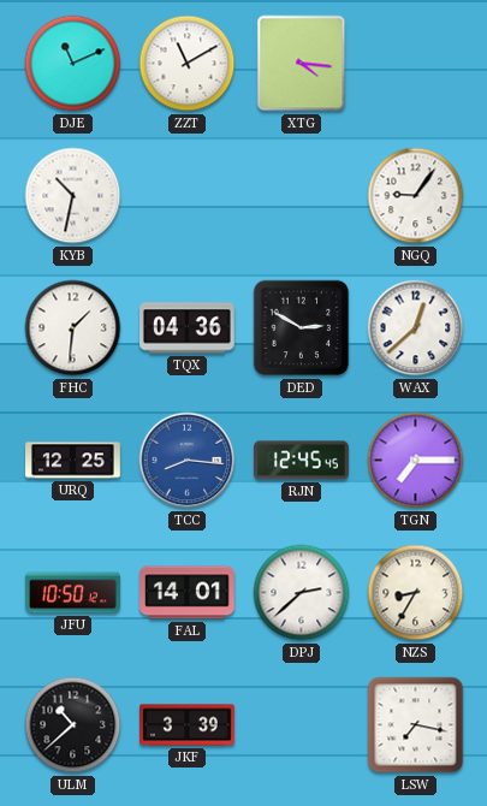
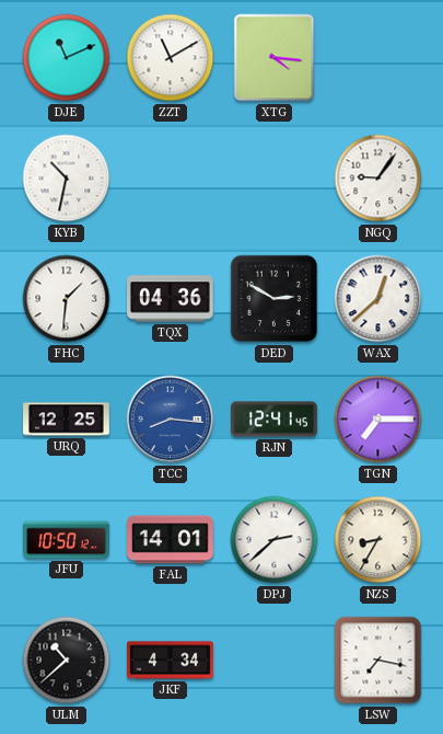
RJN: 12:45 -> 12:41 (275, 420)
JKF: 3:39 -> 4:34 (171, 661)
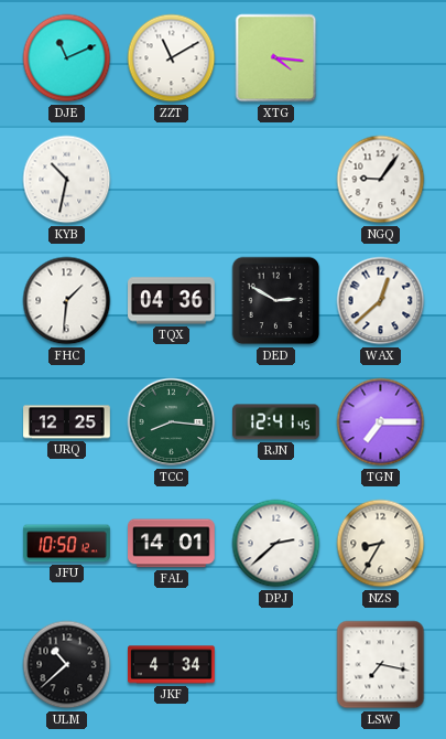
TCC dial: blue -> green (172, 422)
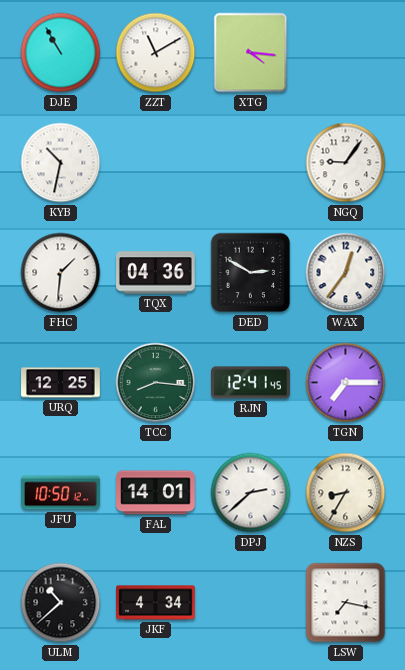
DJE: 11:11 -> 10:55 (61, 53)
WAX: 12:38 -> 12:36 (346, 273)
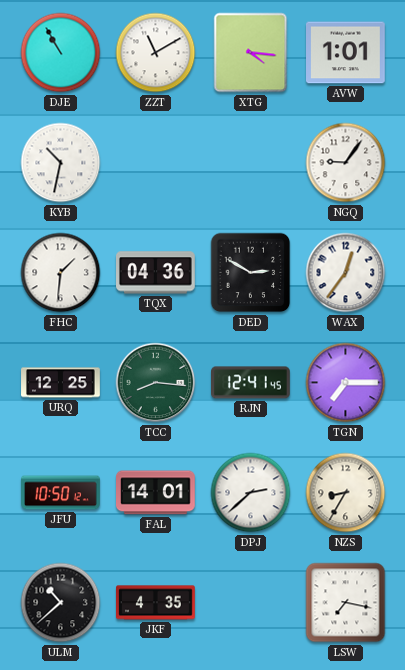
AVW: none -> 1:01 (346, 53)
JKF: 4:34 -> 4:35 (156, 603)
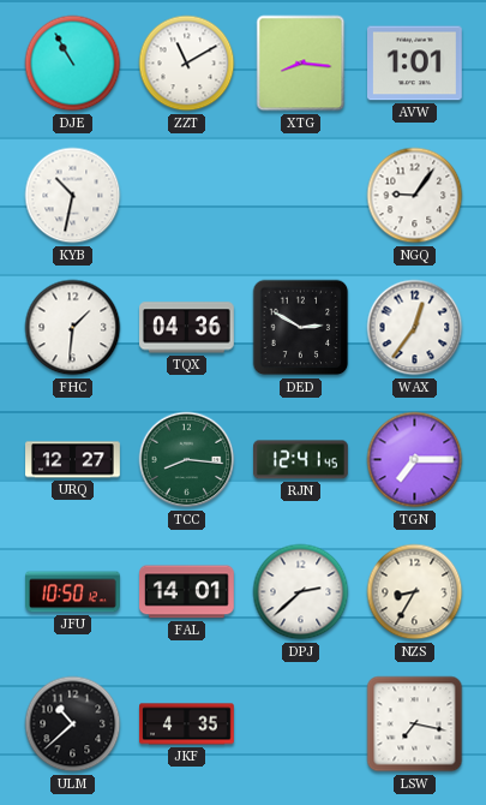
XTG: 4:16 -> 8:16 (301, 64)
URQ: 12:25 -> 12:27 (73, 460)
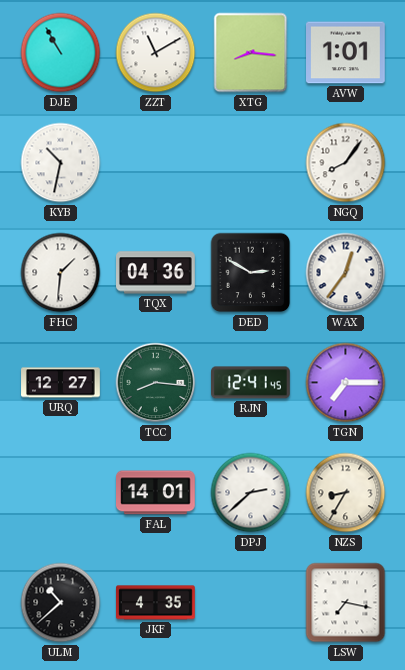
NGQ: 9:06 -> 8:06 (346, 163)
JFU: 10:50 -> none (73, 592)
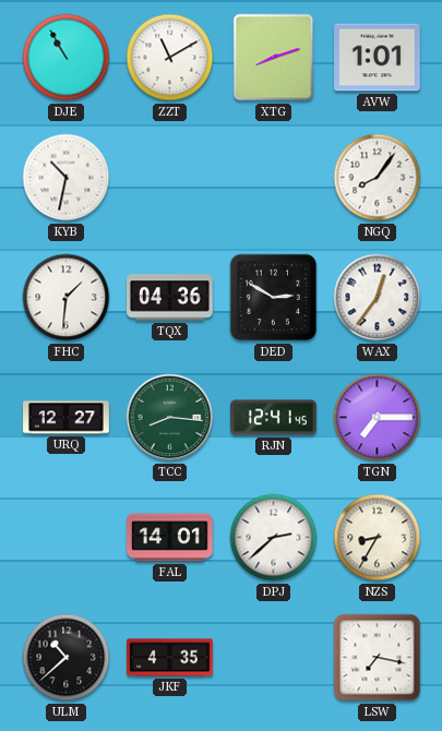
XTG: 8:16 -> 8:12 (274, 58)
